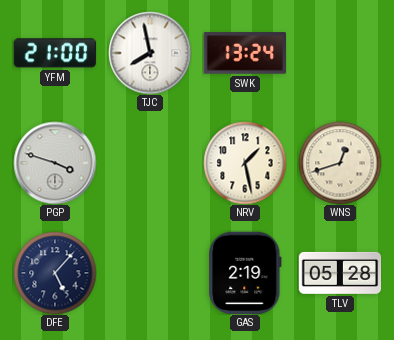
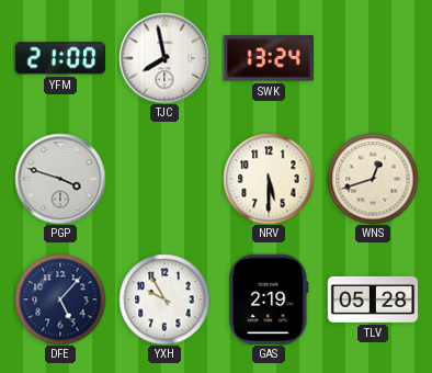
NRV: 1:28 -> 5:30 (269, 179)
YXH: none -> 9:55 (164, 299)
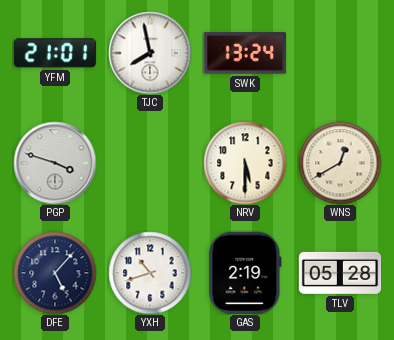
YFM: 21:00 -> 21:01 (54, 53)
WNS: 12:42 -> 12:40 (340, 163)
YXH: 9:55 -> 10:42 (150, 273)
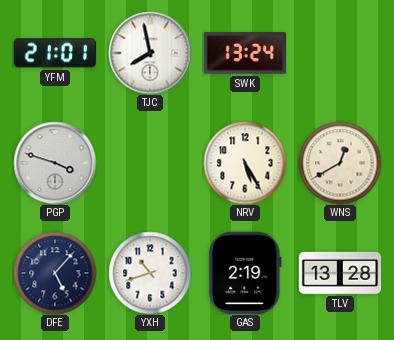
NRV: 5:30 -> 5:25 (245, 163)
TLV: 05:28 -> 13:28 (340, 273)
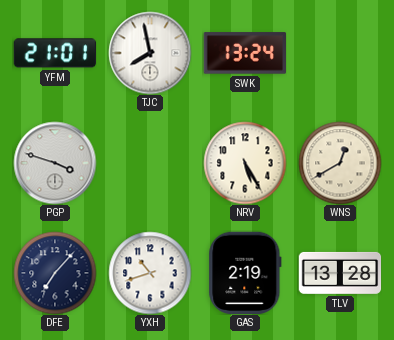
DFE: 5:07 -> 7:07 (55, 273)
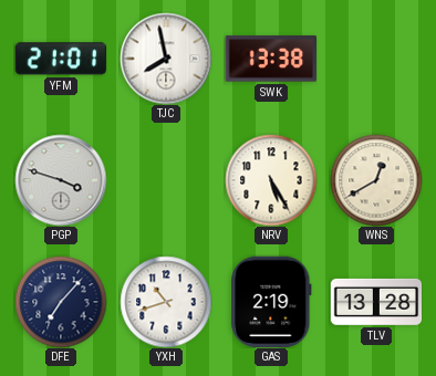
SWK: 13:24 -> 13:38 (270, 59)
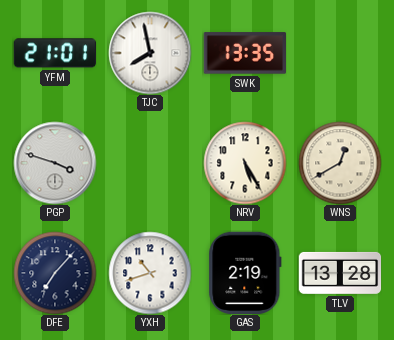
SWK: 13:38 -> 13:35 (244, 53)
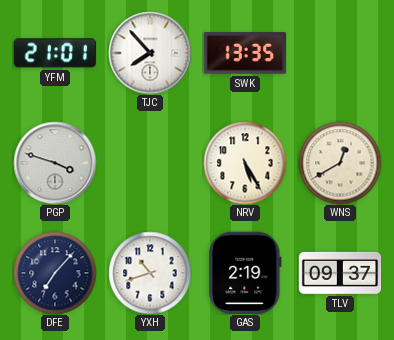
TJC: 7:58 -> 7:53 (150, 53)
TLV: 13:28 -> 09:37 (340, 273)
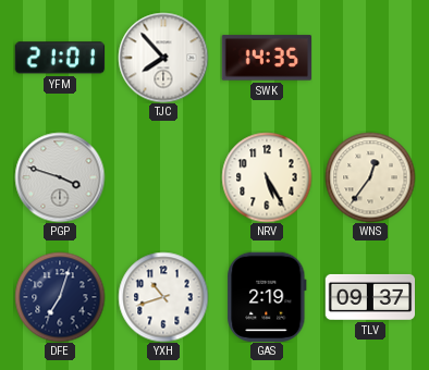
SWK: 13:35 -> 14:35 (266, 58)
WNS: 12:40 -> 12:36 (370, 177)
DFE: 7:07 -> 7:03 (60, 297)
